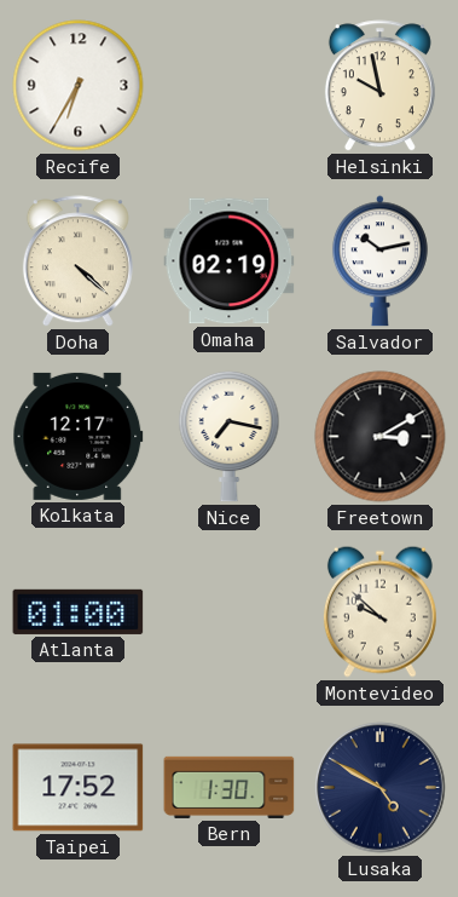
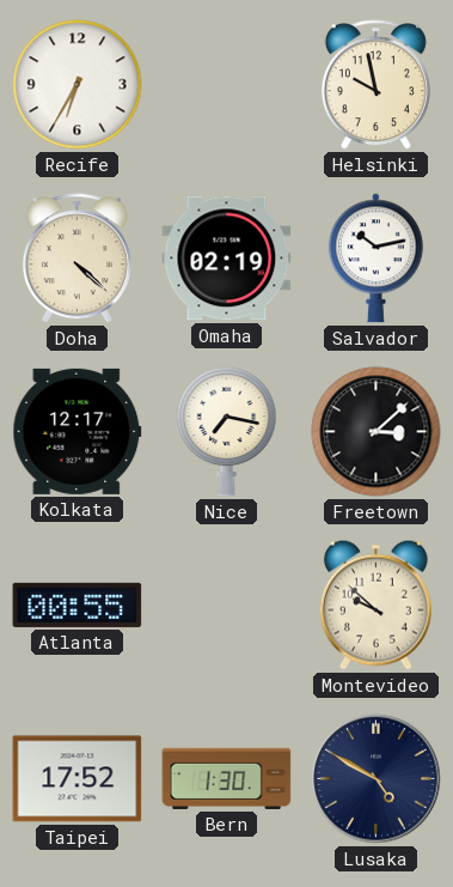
Freetown: 3:10 -> 3:08 (377, 432)
Atlanta: 01:00 -> 00:55 (78, 605)
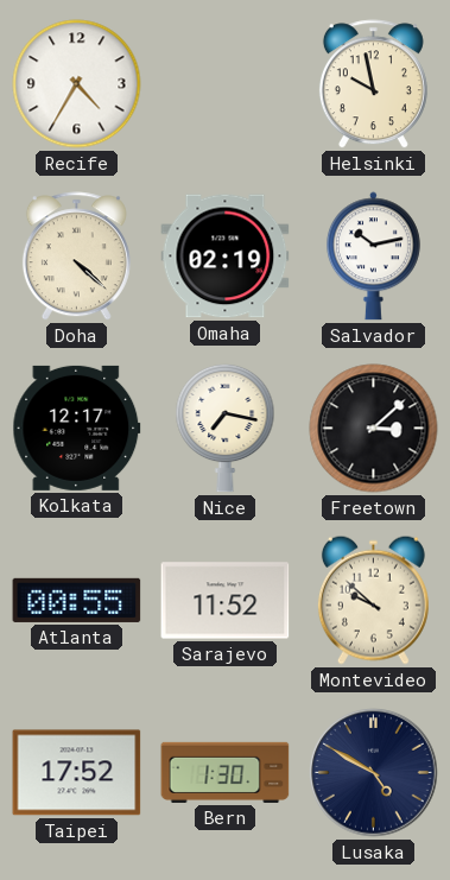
Recife: 6:35 -> 4:35 (77, 84)
Sarajevo: none -> 11:52 (226, 601)
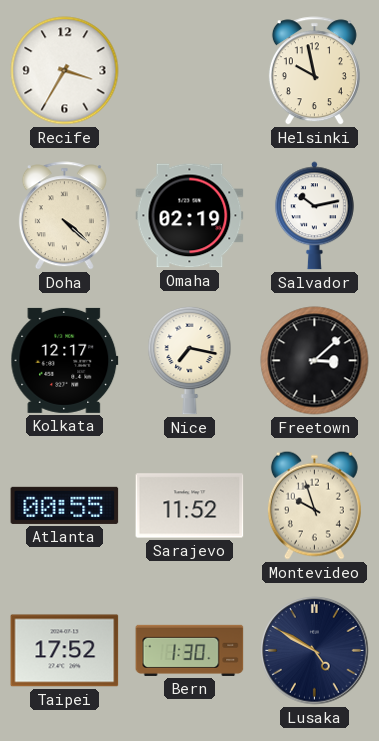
Recife: 4:35 -> 3:35 (65, 71)
Montevideo: 9:52 -> 9:57 (314, 505)
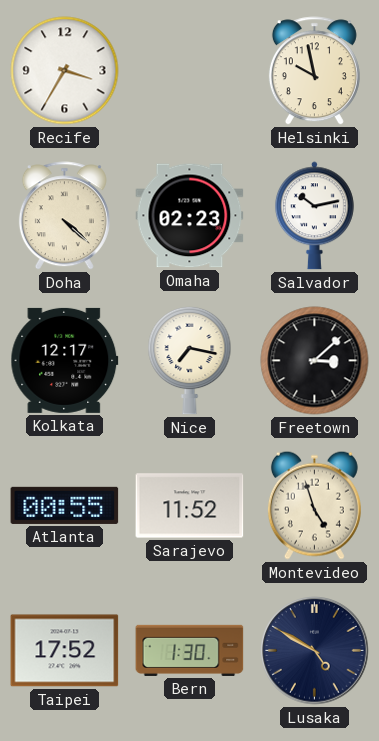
Omaha: 02:19 -> 02:23 (190, 216)
Montevideo: 9:57 -> 4:57 (314, 505)
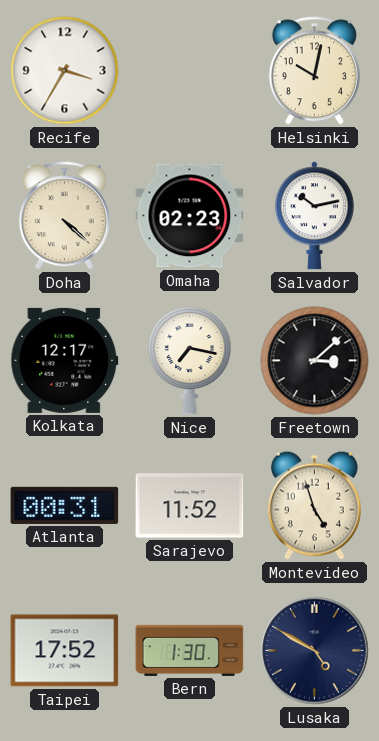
Helsinki: 9:58 -> 10:02 (314, 71)
Atlanta: 00:55 -> 00:31 (65, 505)
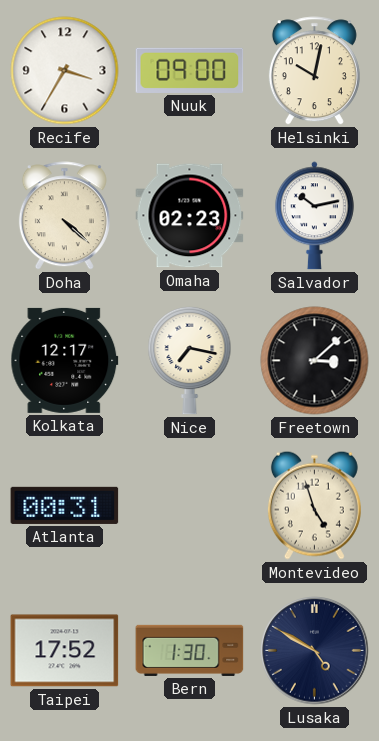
Nuuk: none -> 09:00 (190, 70)
Sarajevo: 11:52 -> none (190, 506)
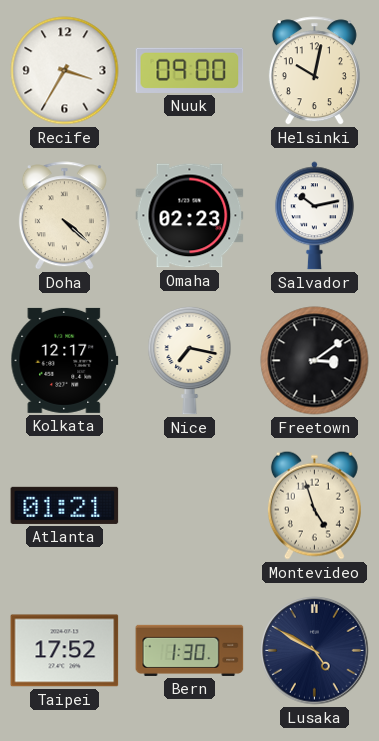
Freetown: 3:08 -> 3:09 (315, 361)
Atlanta: 00:31 -> 01:21 (65, 505)
